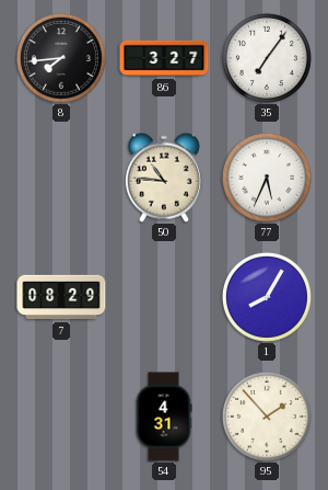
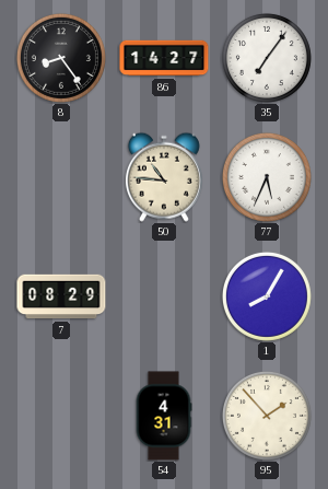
8: 7:44 -> 8:24 (61, 58)
86: 3:27 -> 14:27 (164, 58)
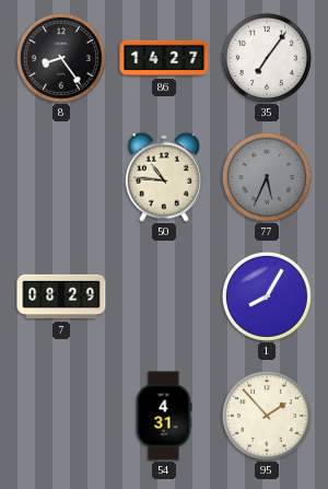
77 dial: white -> grey (267, 177)
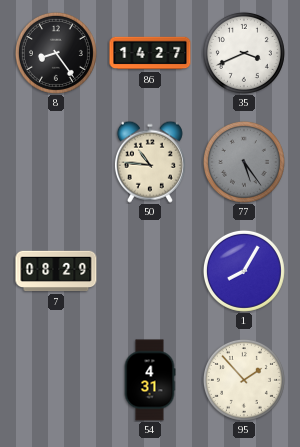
35: 7:06 -> 3:41 (244, 53)
77: 5:34 -> 5:24 (244, 162)
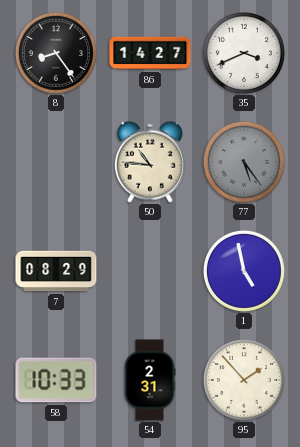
1: 8:05 -> 4:58 (244, 271)
58: none -> 10:33 (56, 380)
54: 4:31 -> 2:31 (150, 380)
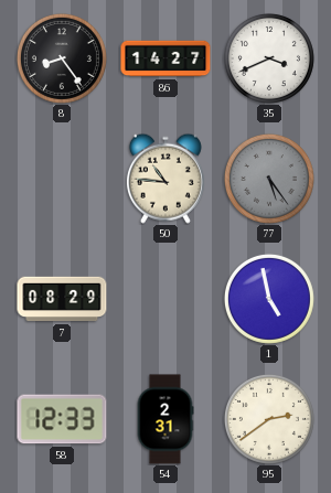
58: 10:33 -> 12:33 (62, 419)
95: 1:53 -> 2:39 (269, 419)
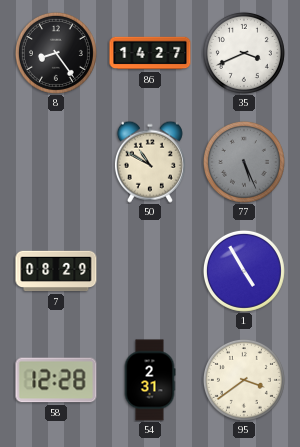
50: 10:46 -> 10:50 (150, 162)
77: 5:24 -> 5:26 (244, 162)
1: 4:58 -> 4:55 (244, 271)
58: 12:33 -> 12:28 (56, 380)
95: 2:39 -> 3:39 (244, 380)
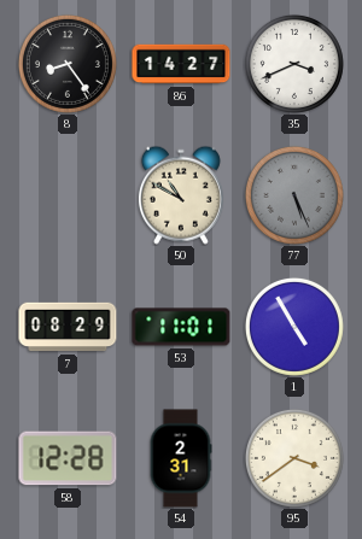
53: none -> 11:01 (181, 327)
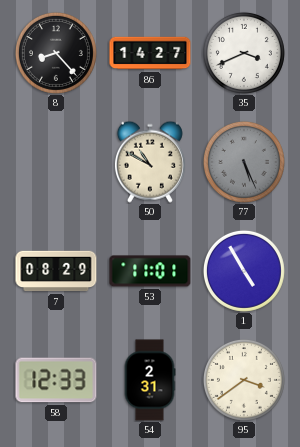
8: 8:24 -> 8:23 (56, 53)
58: 12:28 -> 12:33 (56, 380)
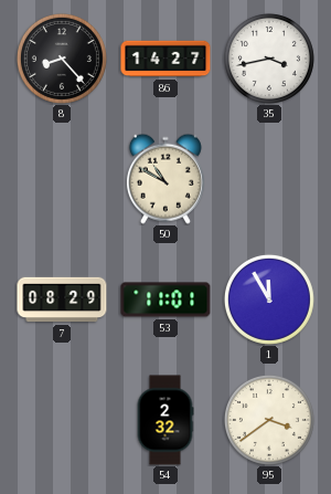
35: 3:41 -> 3:43 (269, 59)
77: 5:26 -> none (244, 162)
1: 4:55 -> 11:55 (269, 299)
58: 12:33 -> none (56, 380)
54: 2:31 -> 2:32 (165, 420)
